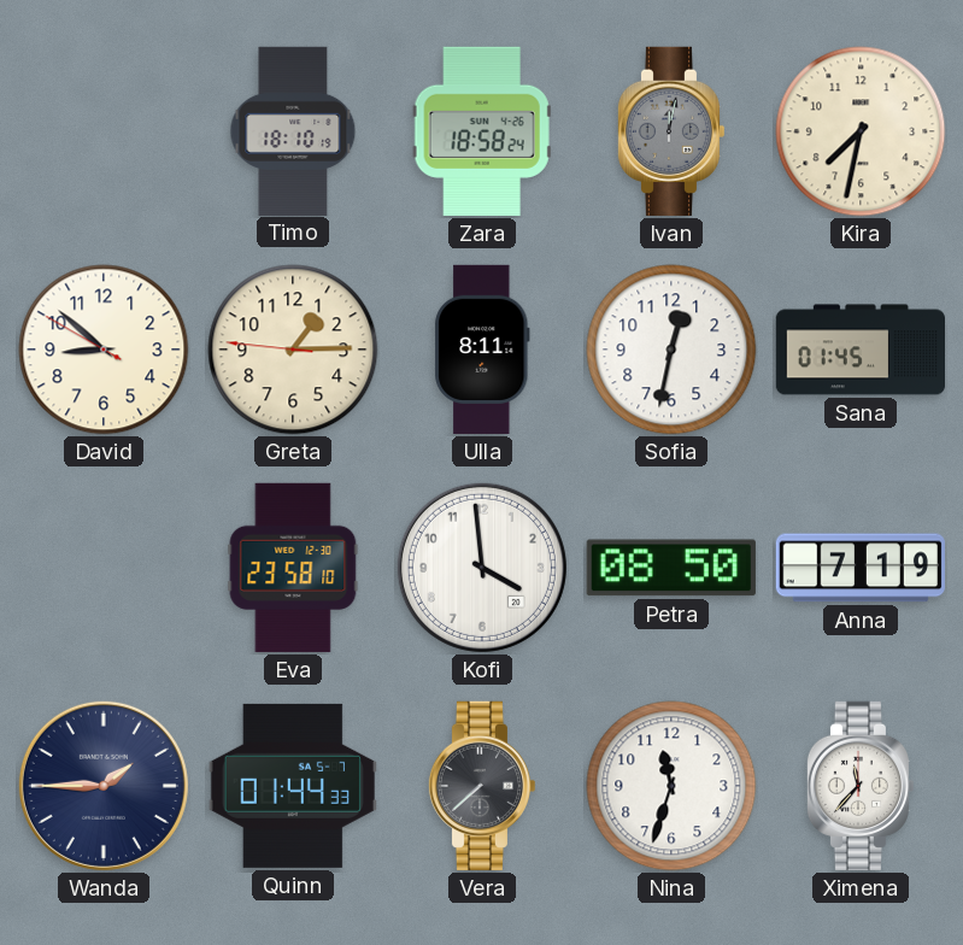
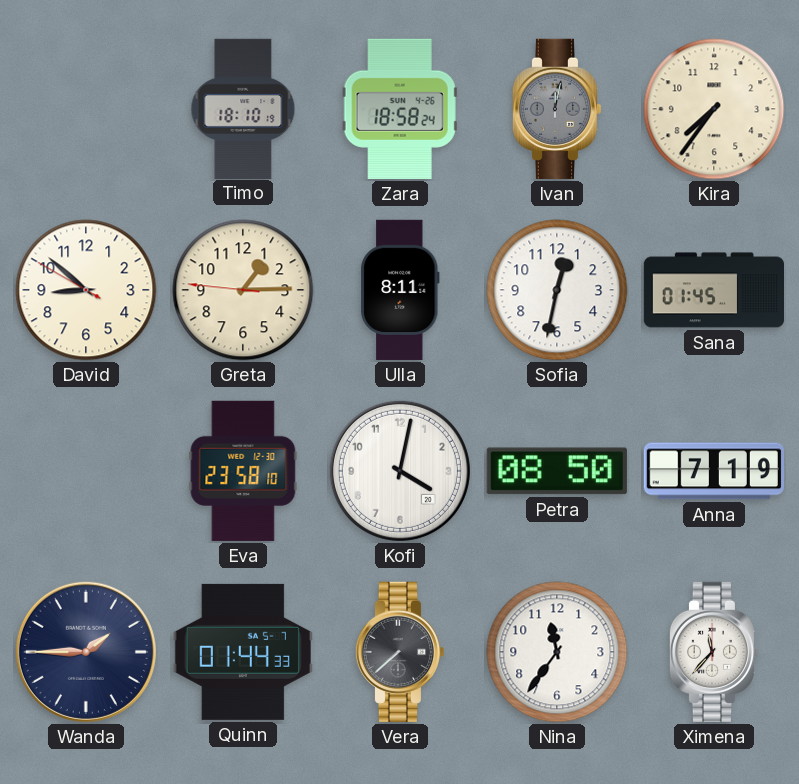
Kira: 7:32 -> 7:36 (714, 109)
Kofi: 3:59 -> 4:02 (400, 471)
Nina: 11:33 -> 11:36 (557, 652)
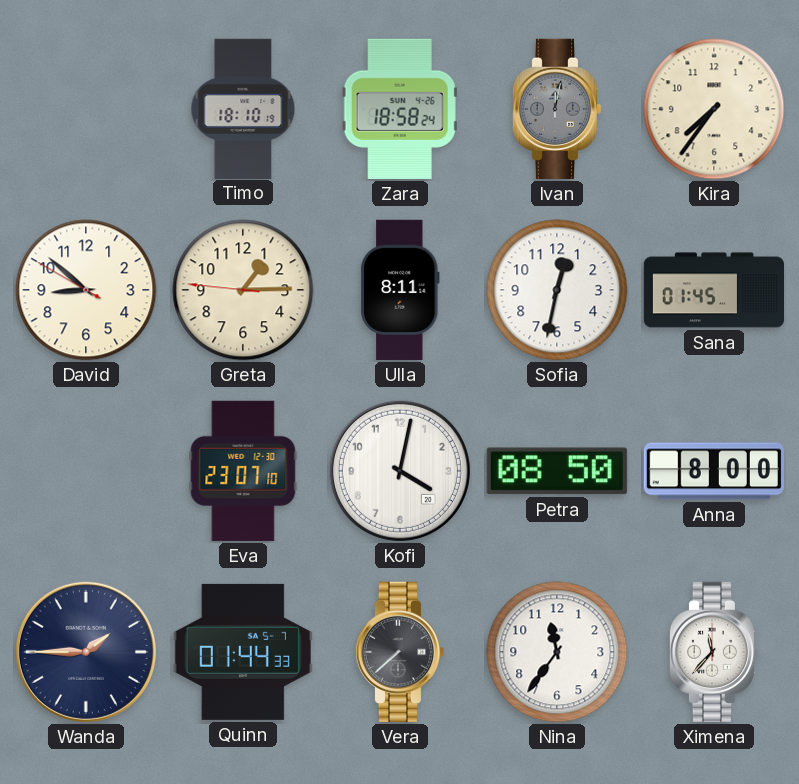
Eva: 23:58 -> 23:07 (243, 471)
Anna: 7:19 -> 8:00 (714, 471)
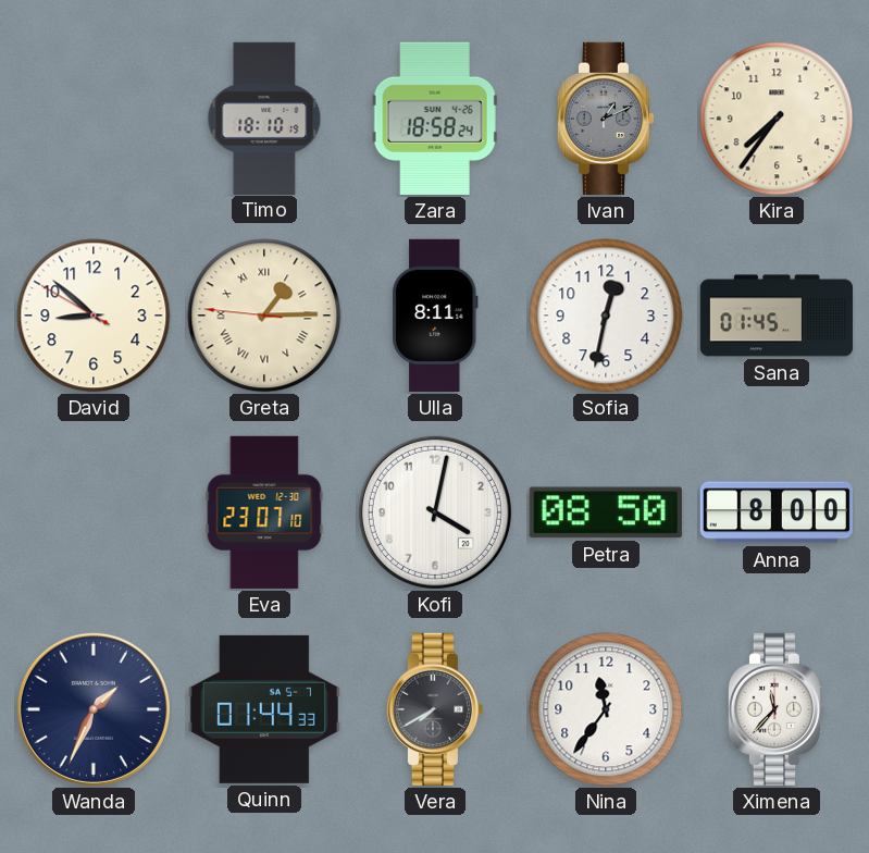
Ivan: 12:02 -> 1:11 (605, 119)
Greta numerals: Arabic -> Roman (264, 316)
Wanda: 1:45 -> 1:34 (94, 709)
Vera: 7:38 -> 7:40 (434, 709)
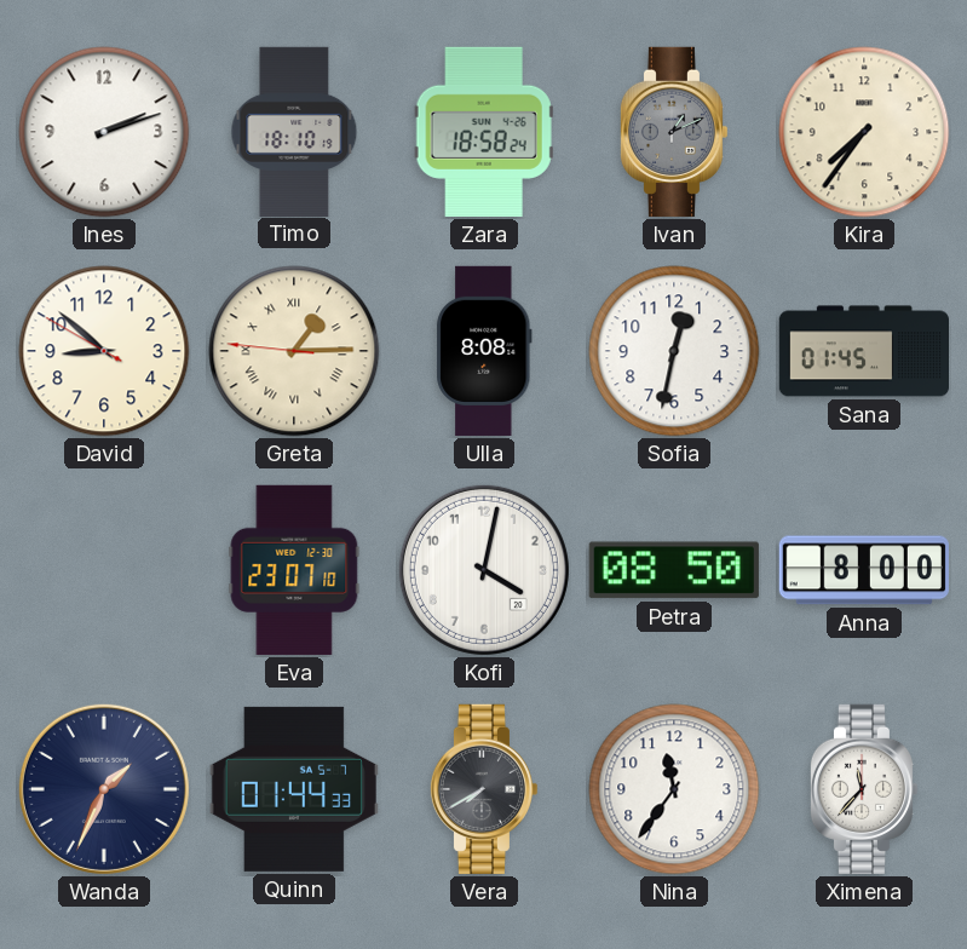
Ines: none -> 2:12 (104, 132)
Ulla: 8:11 -> 8:08 (484, 351)
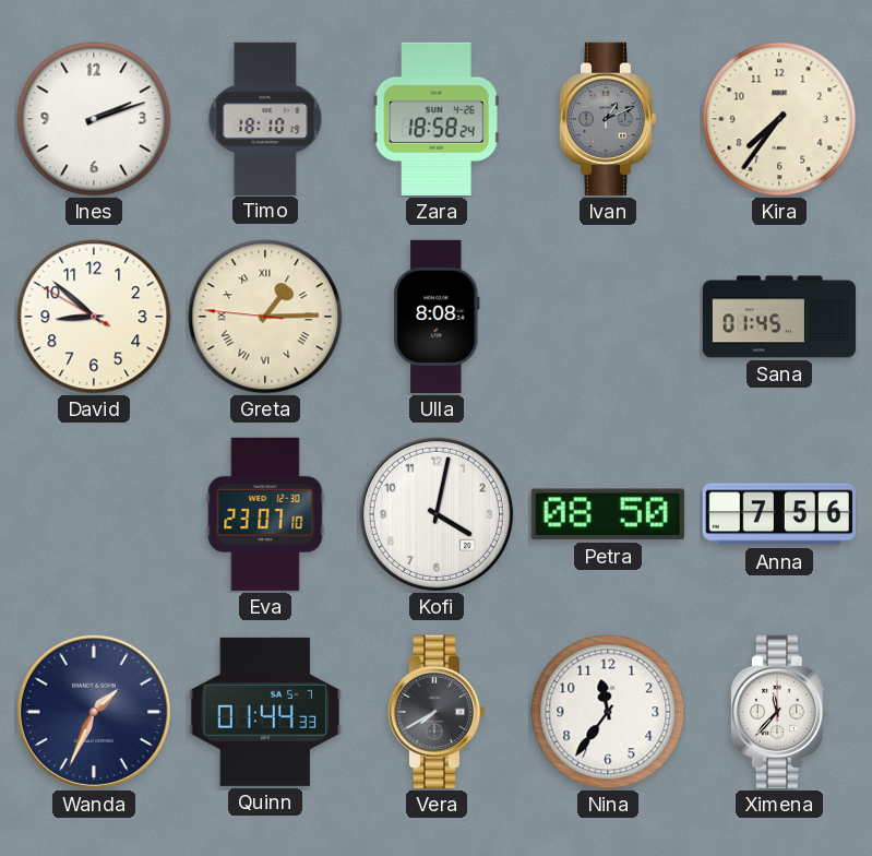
Sofia: 12:32 -> none (674, 351)
Anna: 8:00 -> 7:56 (779, 514)
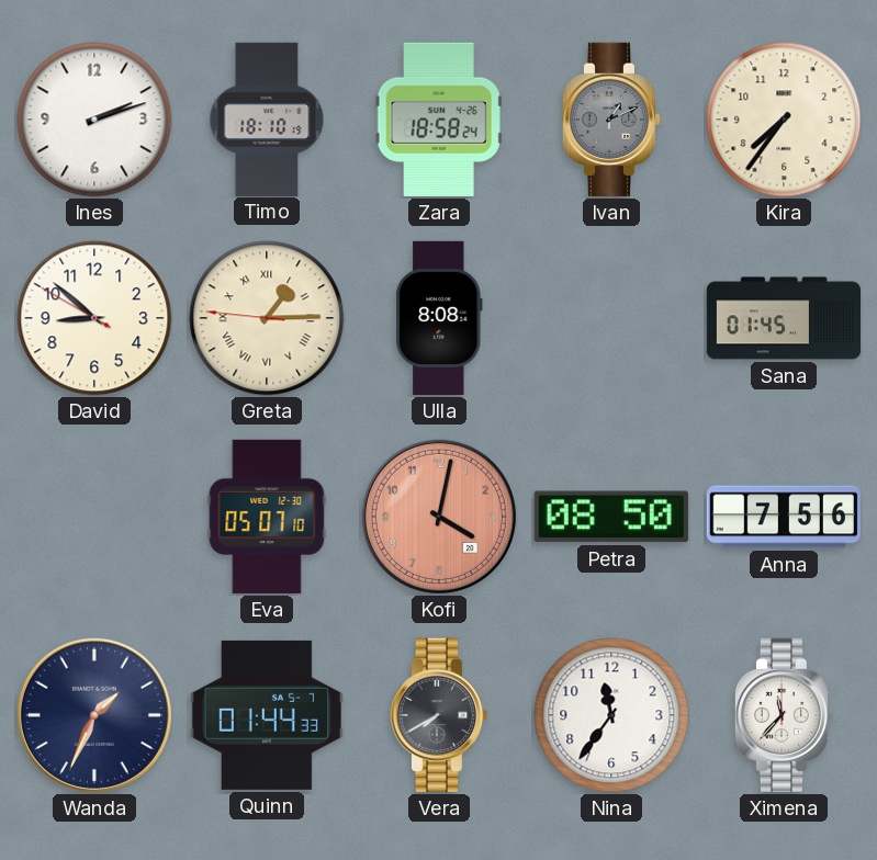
Eva: 23:07 -> 05:07 (267, 517)
Kofi dial: white -> salmon (439, 517)
